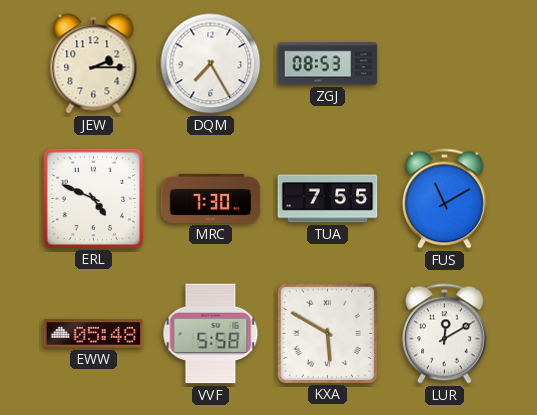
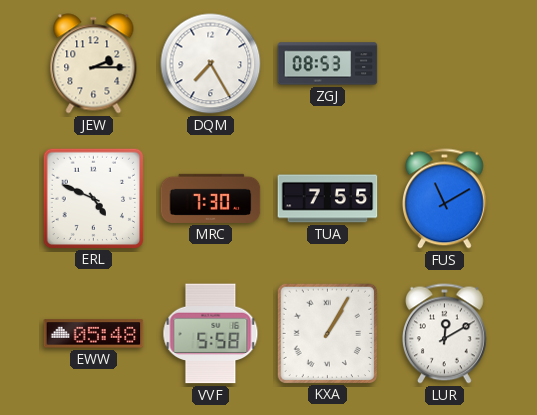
KXA: 5:50 -> 1:05 (327, 333)
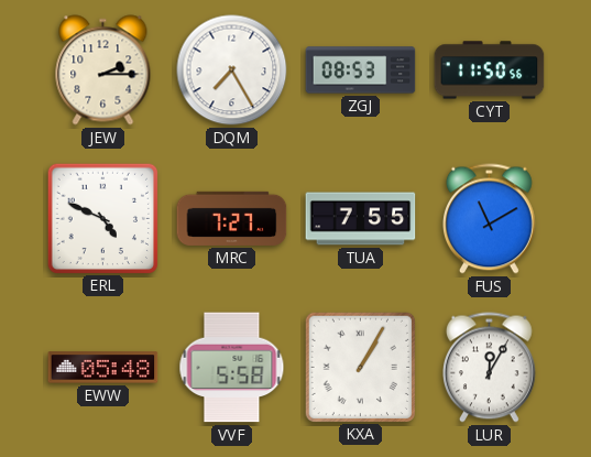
CYT: none -> 11:50 (490, 70)
MRC: 7:30 -> 7:27 (232, 218)
LUR: 12:10 -> 12:05 (489, 368)
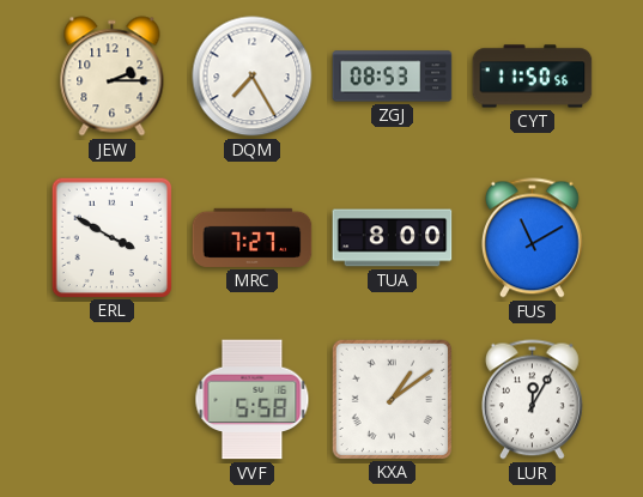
ERL: 4:49 -> 3:50 (111, 237)
TUA: 7:55 -> 8:00 (393, 238)
EWW: 05:48 -> none (103, 368)
KXA: 1:05 -> 1:09 (392, 399)
